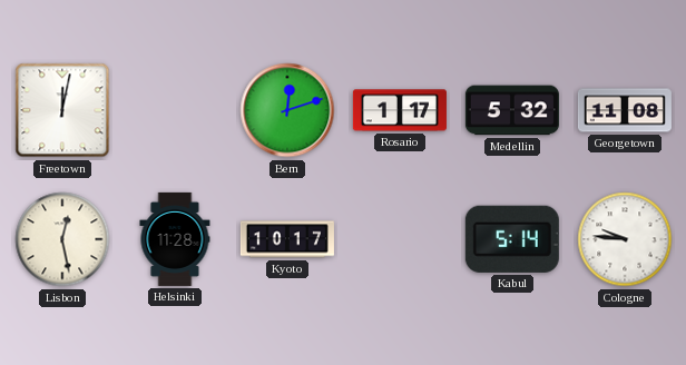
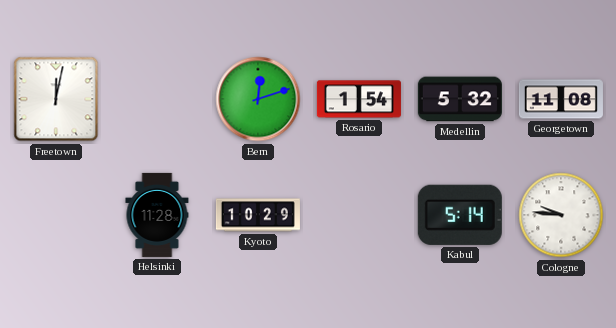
Rosario: 1:17 -> 1:54 (359, 99)
Lisbon: 12:28 -> none (62, 239)
Kyoto: 10:17 -> 10:29 (258, 215)
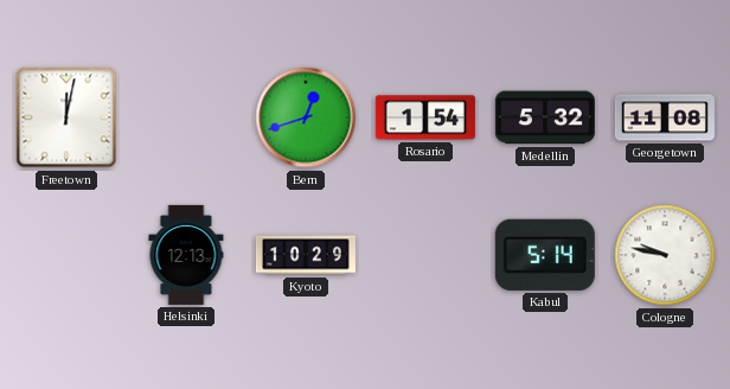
Bern: 12:12 -> 12:42 (306, 117)
Helsinki: 11:28 -> 12:13 (186, 255)
Cologne: 9:46 -> 9:47 (665, 255)
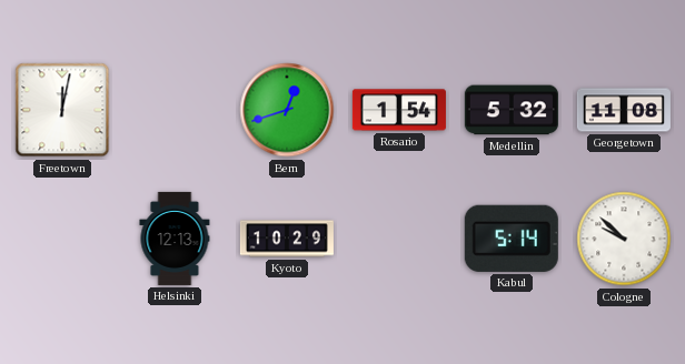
Cologne: 9:47 -> 9:52 (624, 239)
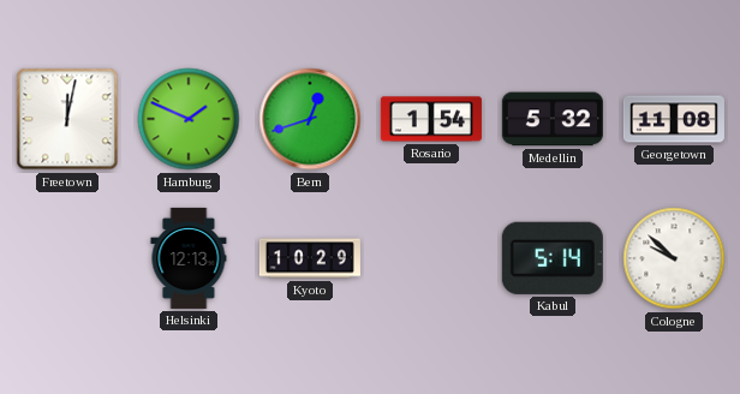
Hamburg: none -> 1:49 (189, 119)
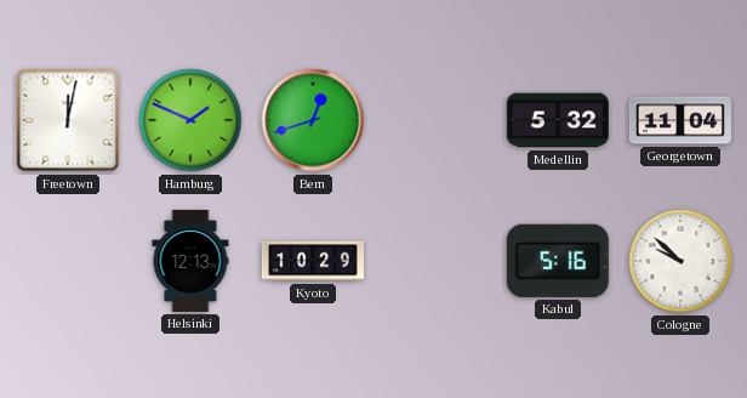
Rosario: 1:54 -> none (431, 119)
Georgetown: 11:08 -> 11:04 (680, 120)
Kabul: 5:14 -> 5:16 (558, 261)
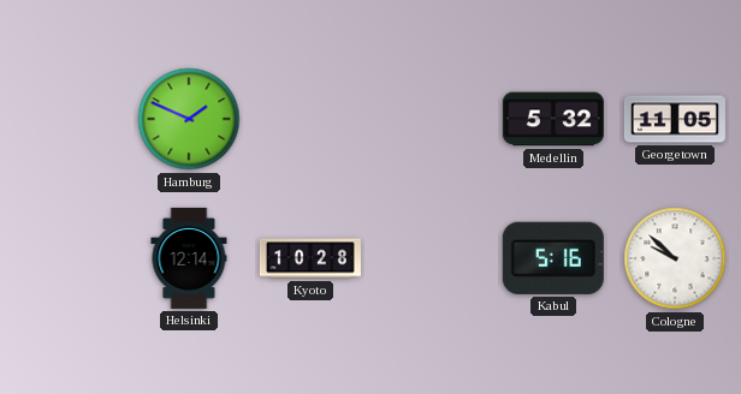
Freetown: 12:02 -> none (68, 120)
Bern: 12:42 -> none (313, 120)
Georgetown: 11:04 -> 11:05 (675, 119)
Helsinki: 12:13 -> 12:14 (189, 258)
Kyoto: 10:29 -> 10:28 (310, 258)
